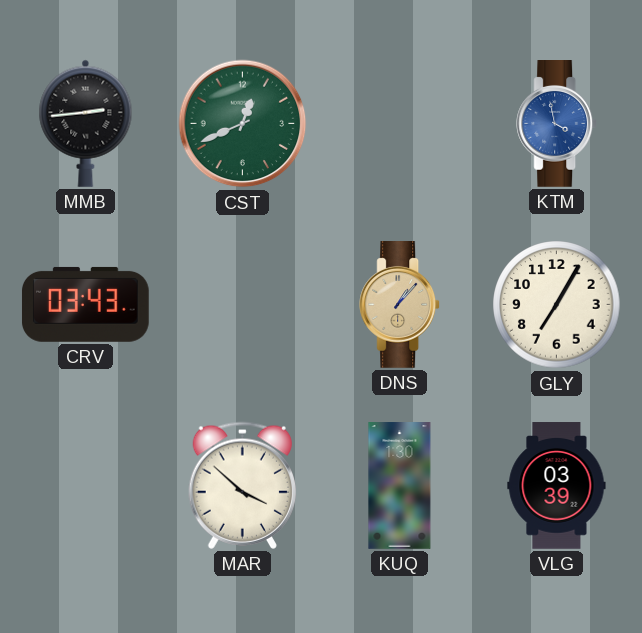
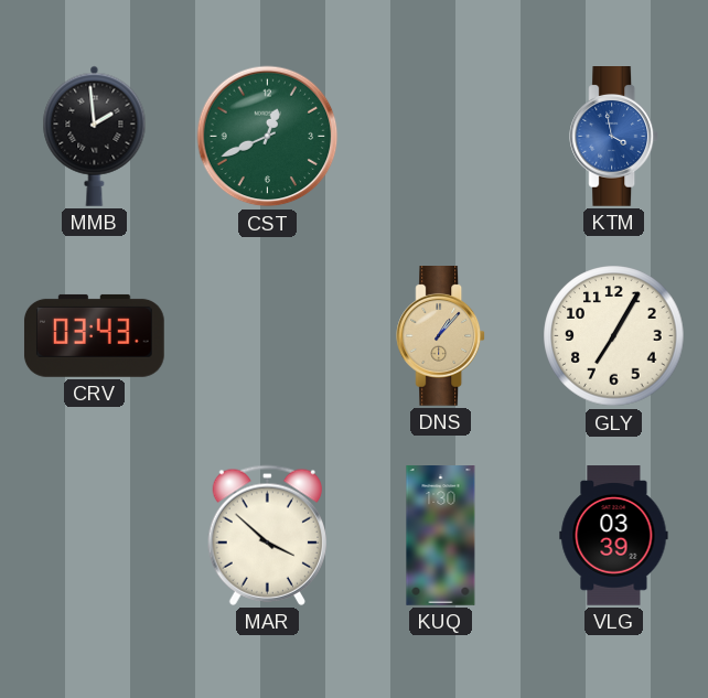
MMB: 2:44 -> 1:59 (95, 136)
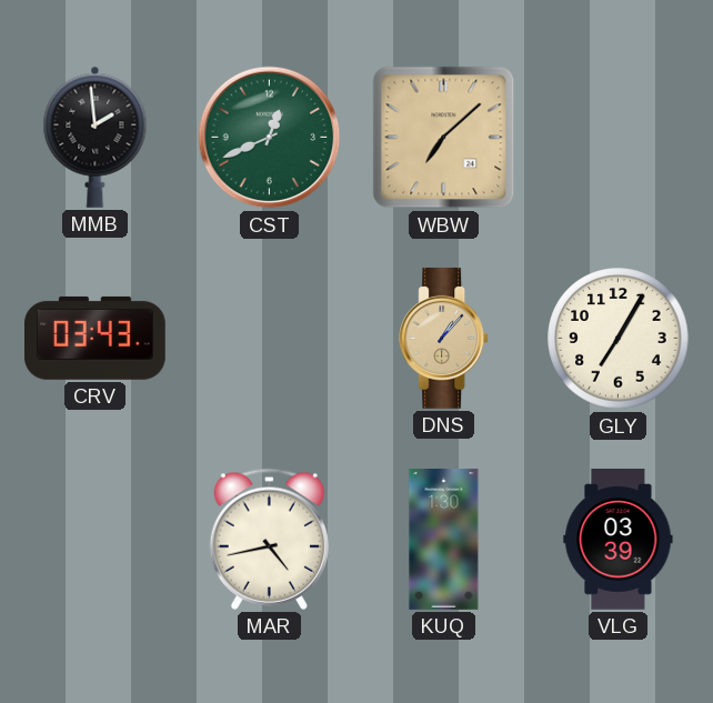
WBW: none -> 7:08 (444, 138)
KTM: 3:58 -> none (614, 137)
MAR: 3:52 -> 4:43 (269, 539)
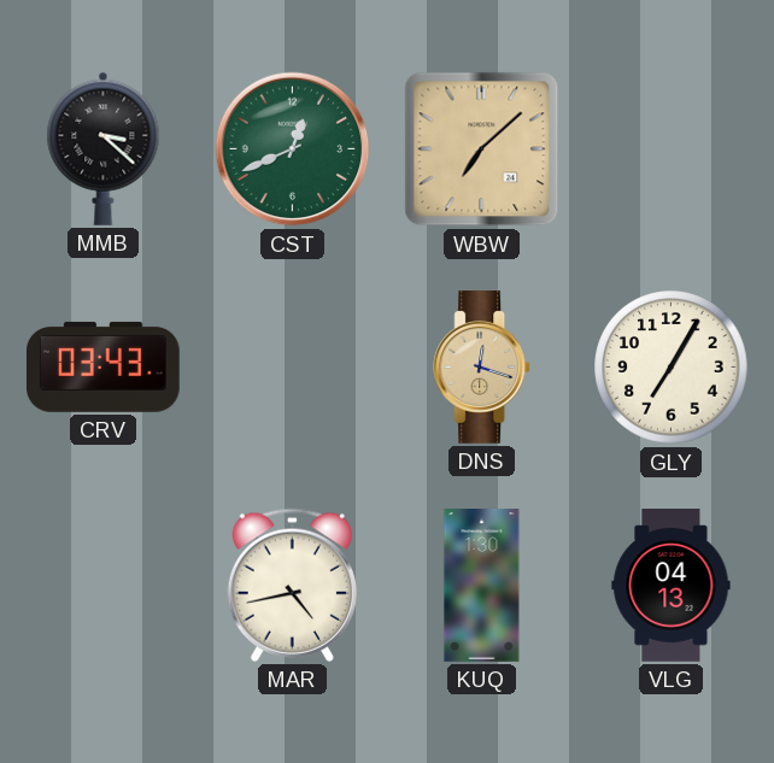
MMB: 1:59 -> 3:22 (104, 148)
DNS: 1:07 -> 12:18 (482, 368)
VLG: 03:39 -> 04:13 (672, 586)
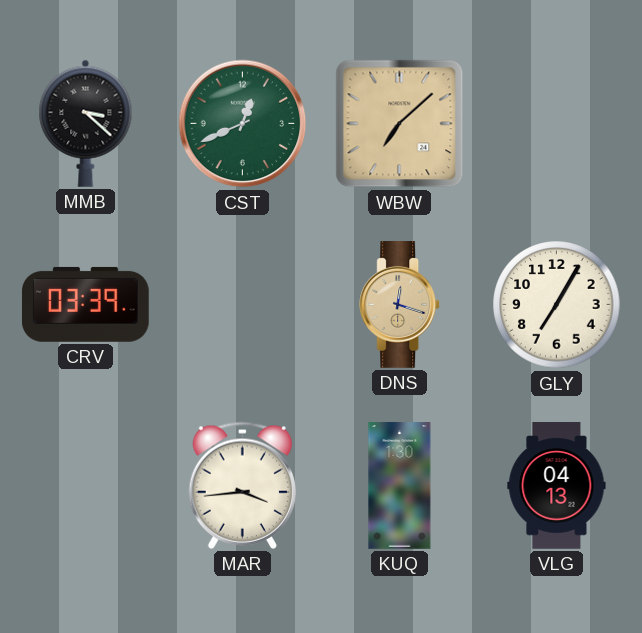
CRV: 03:43 -> 03:39 (85, 304)
MAR: 4:43 -> 3:44 (242, 485)
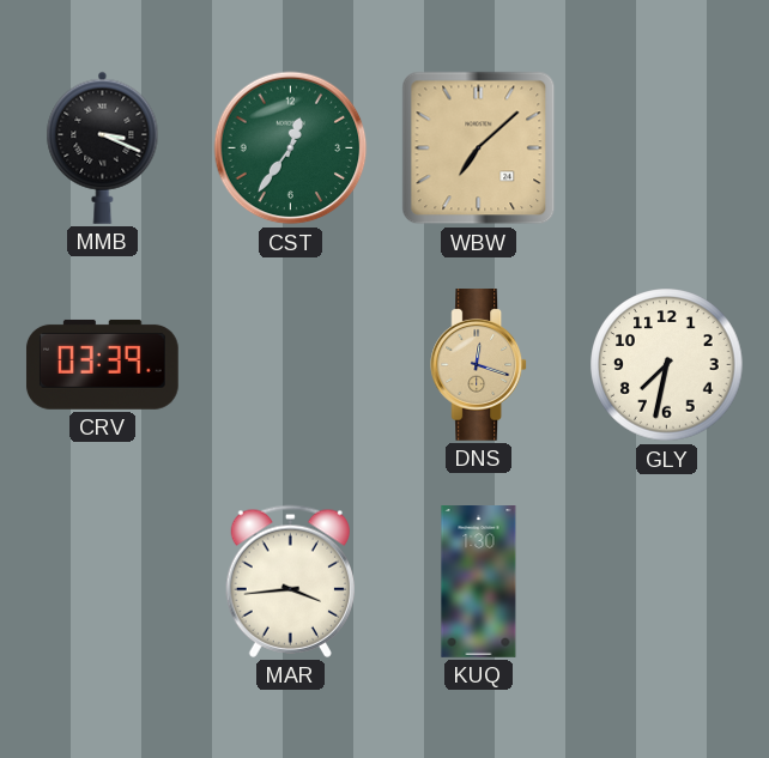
MMB: 3:22 -> 3:19 (103, 147)
CST: 12:41 -> 12:36 (291, 148)
GLY: 7:05 -> 7:32 (667, 365)
VLG: 04:13 -> none (557, 486)
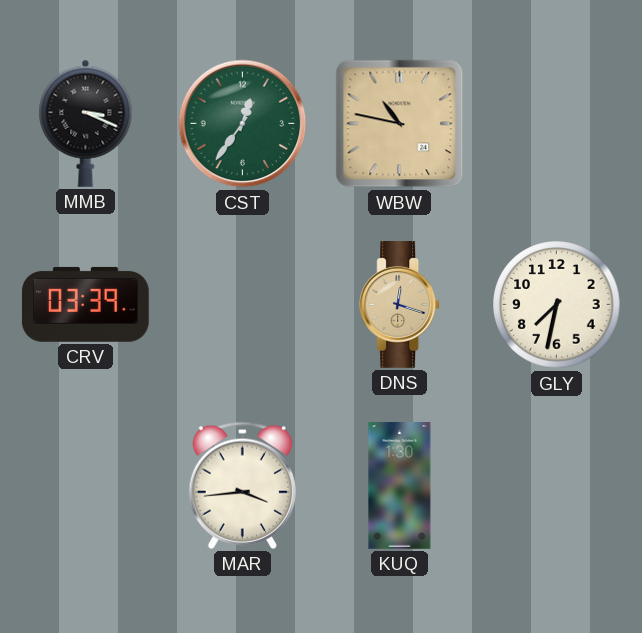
WBW: 7:08 -> 10:47 (400, 124)
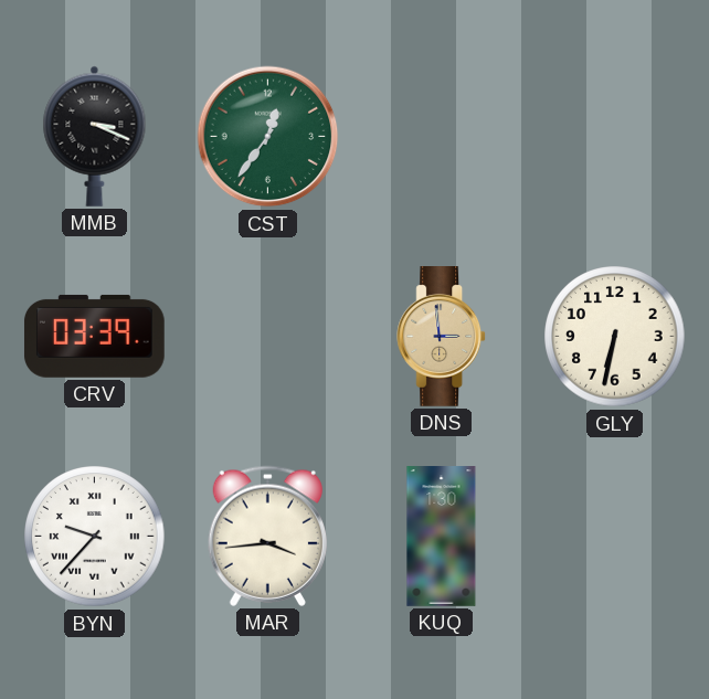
WBW: 10:47 -> none (400, 124)
DNS: 12:18 -> 2:59 (442, 337)
GLY: 7:32 -> 6:32 (615, 337)
BYN: none -> 9:37 (95, 537)
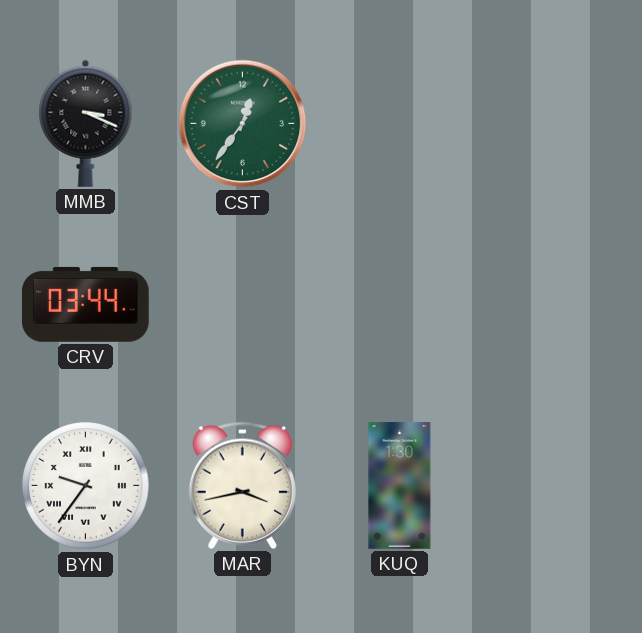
CRV: 03:39 -> 03:44 (85, 304)
DNS: 2:59 -> none (442, 337)
GLY: 6:32 -> none (615, 337)
BYN: 9:37 -> 9:36 (86, 486)
MAR: 3:44 -> 3:43 (242, 485)
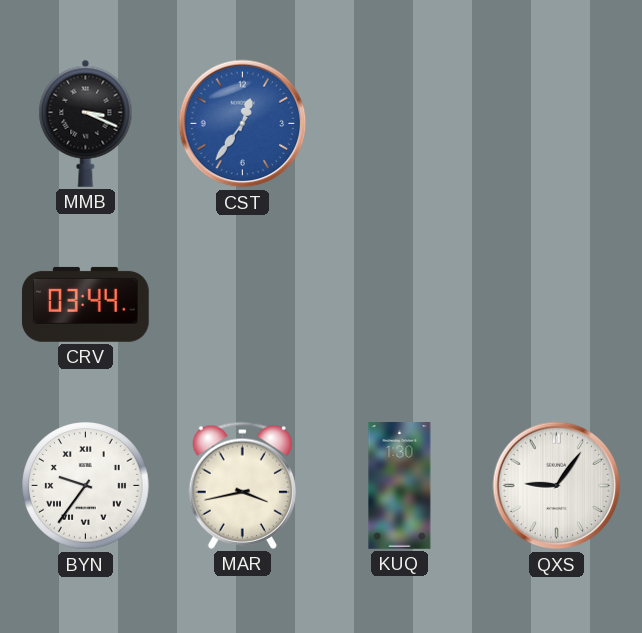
CST dial: green -> blue (243, 124)
QXS: none -> 9:06 (557, 486)
